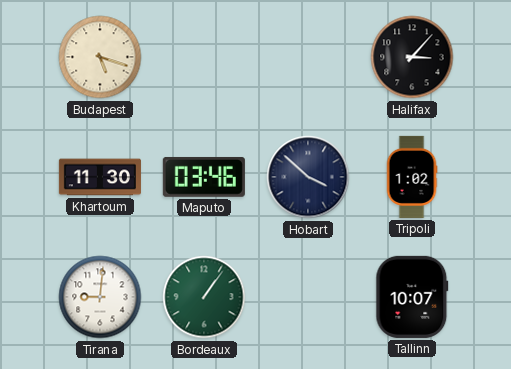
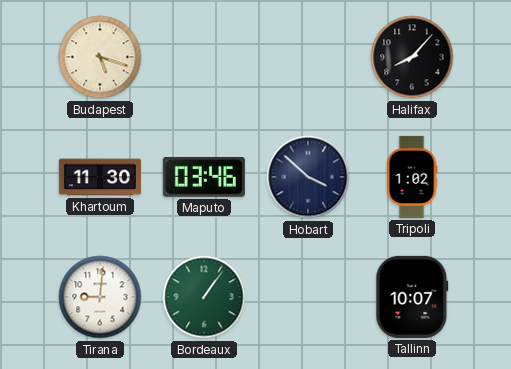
Halifax: 3:07 -> 8:07 (412, 57)
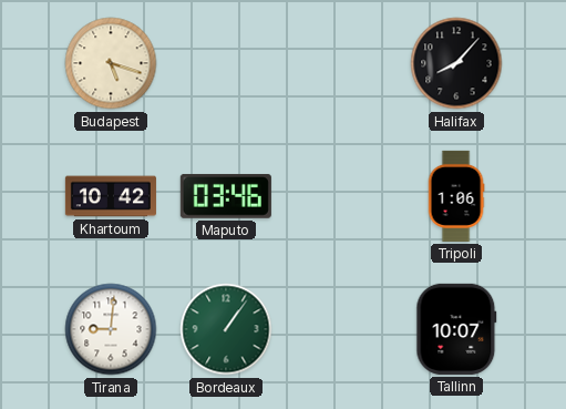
Khartoum: 11:30 -> 10:42 (111, 196)
Hobart: 3:52 -> none (308, 177)
Tripoli: 1:02 -> 1:06 (456, 196)
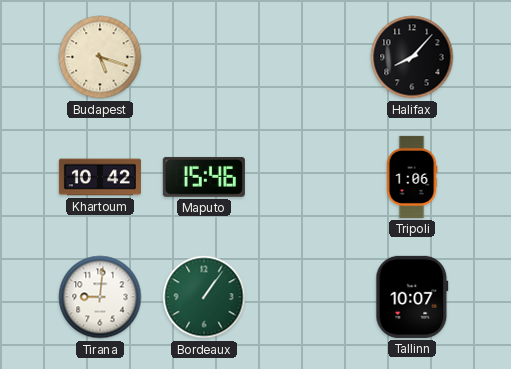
Maputo: 03:46 -> 15:46 (204, 177)
